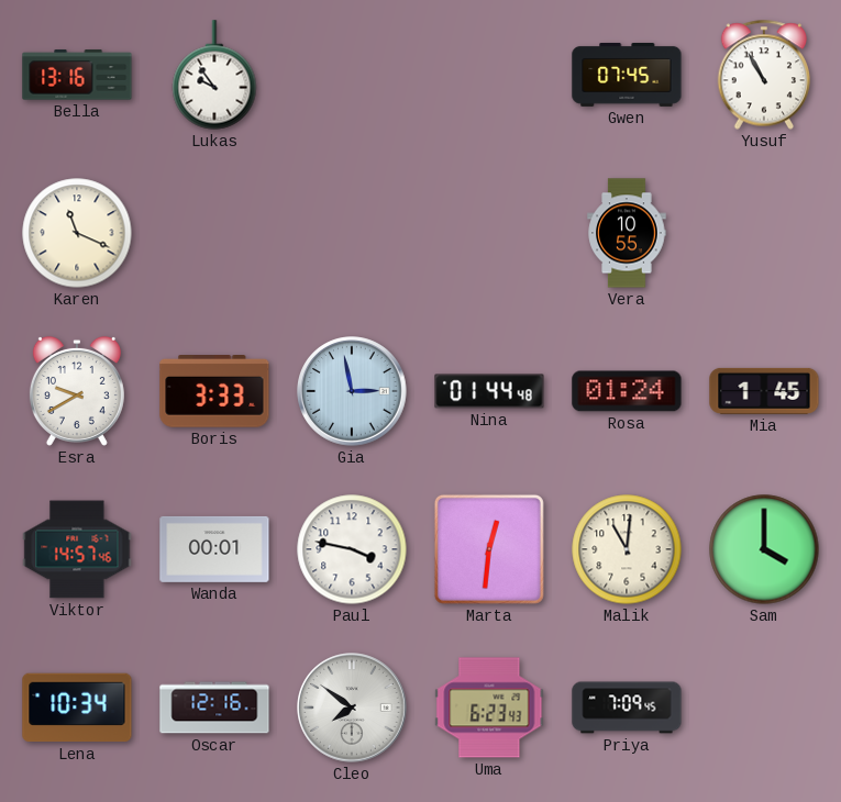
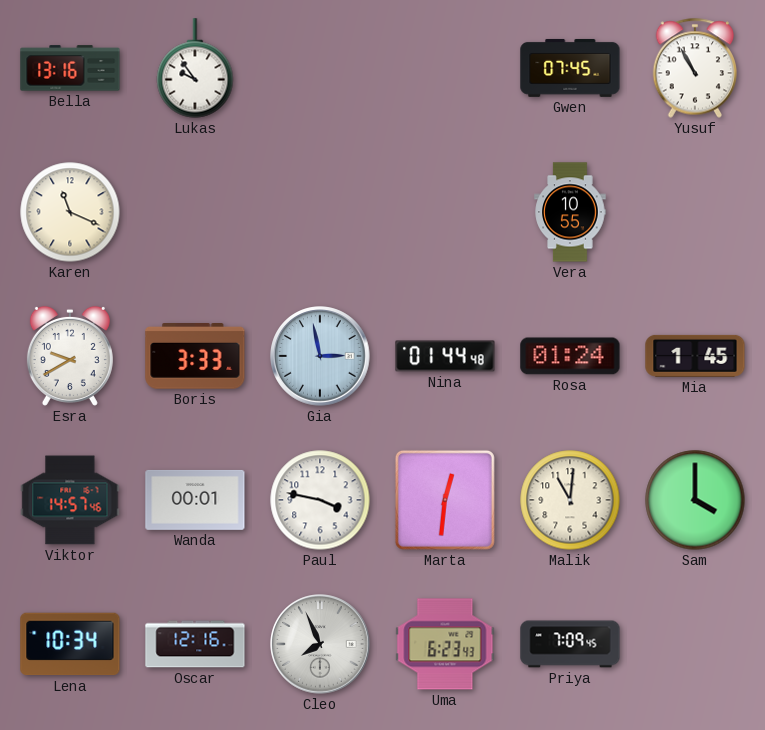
Cleo: 7:51 -> 7:56 (320, 644)
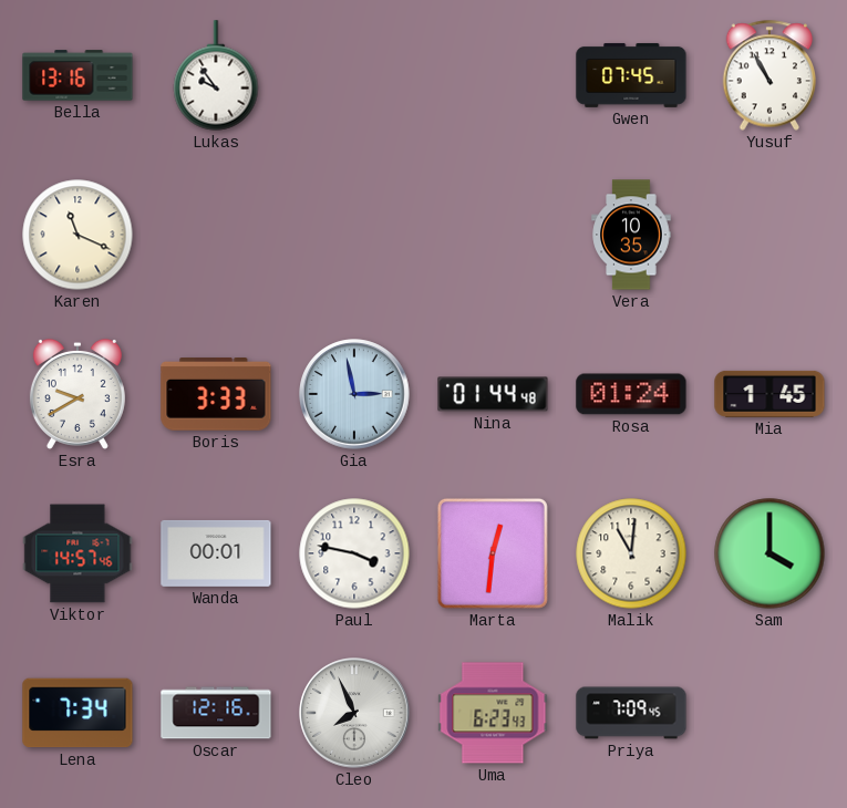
Vera: 10:55 -> 10:35 (631, 235)
Lena: 10:34 -> 7:34 (78, 713)
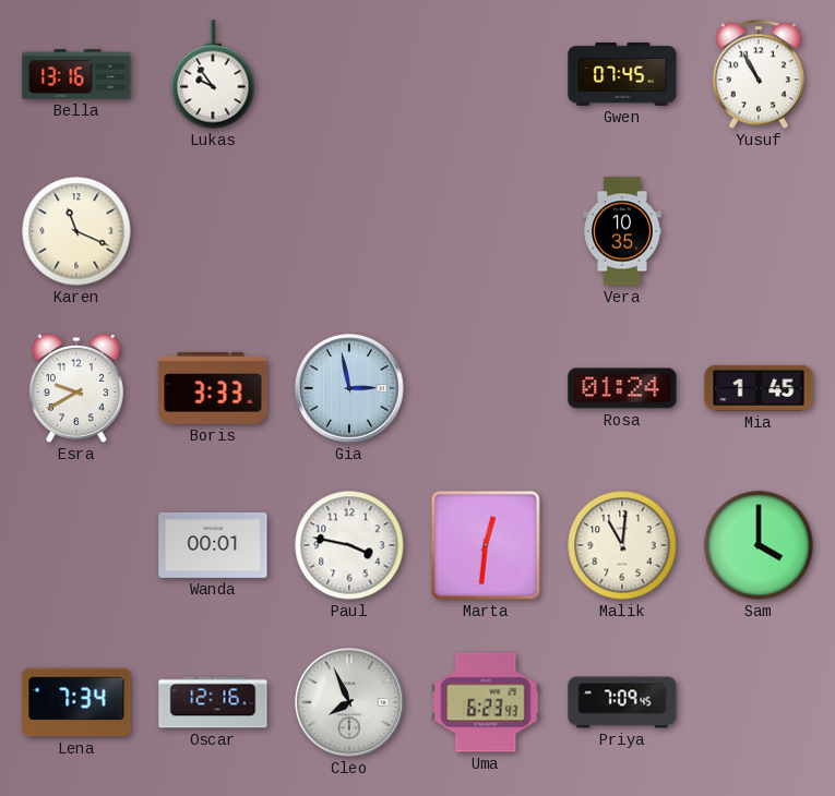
Nina: 01:44 -> none (493, 394)
Viktor: 14:57 -> none (78, 553)
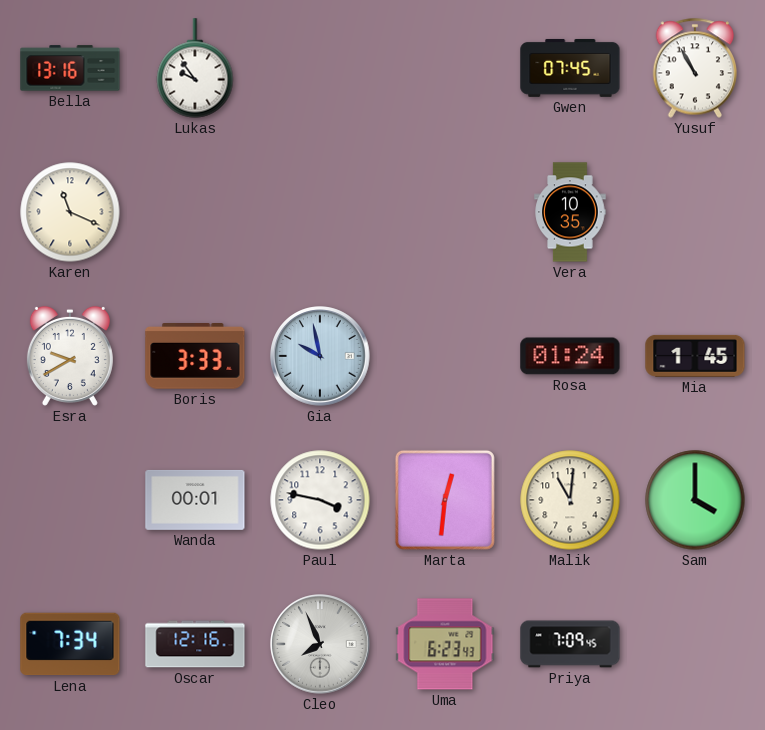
Gia: 2:58 -> 9:58 (320, 356)
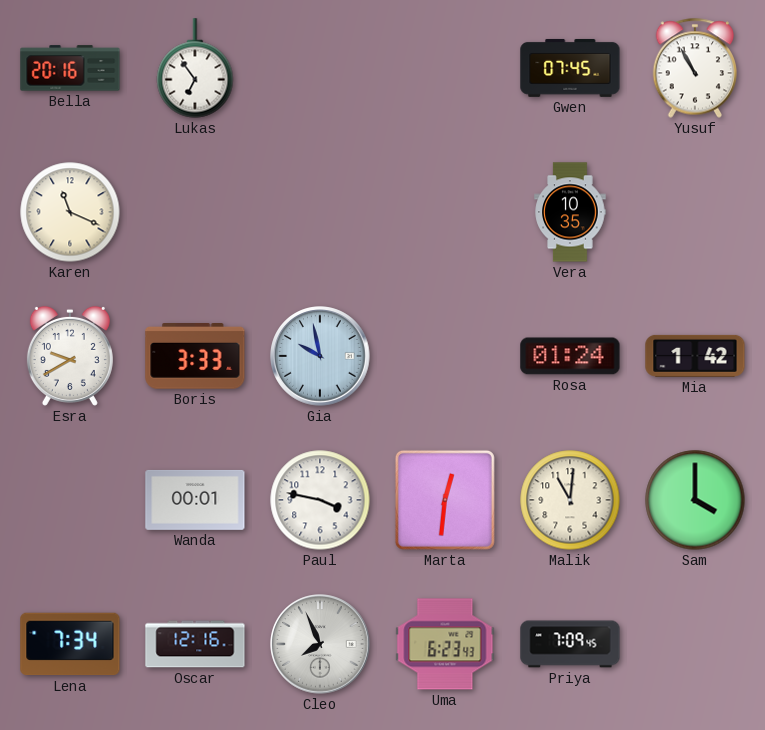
Bella: 13:16 -> 20:16 (70, 68)
Lukas: 9:54 -> 6:54 (195, 68)
Mia: 1:45 -> 1:42 (695, 356)
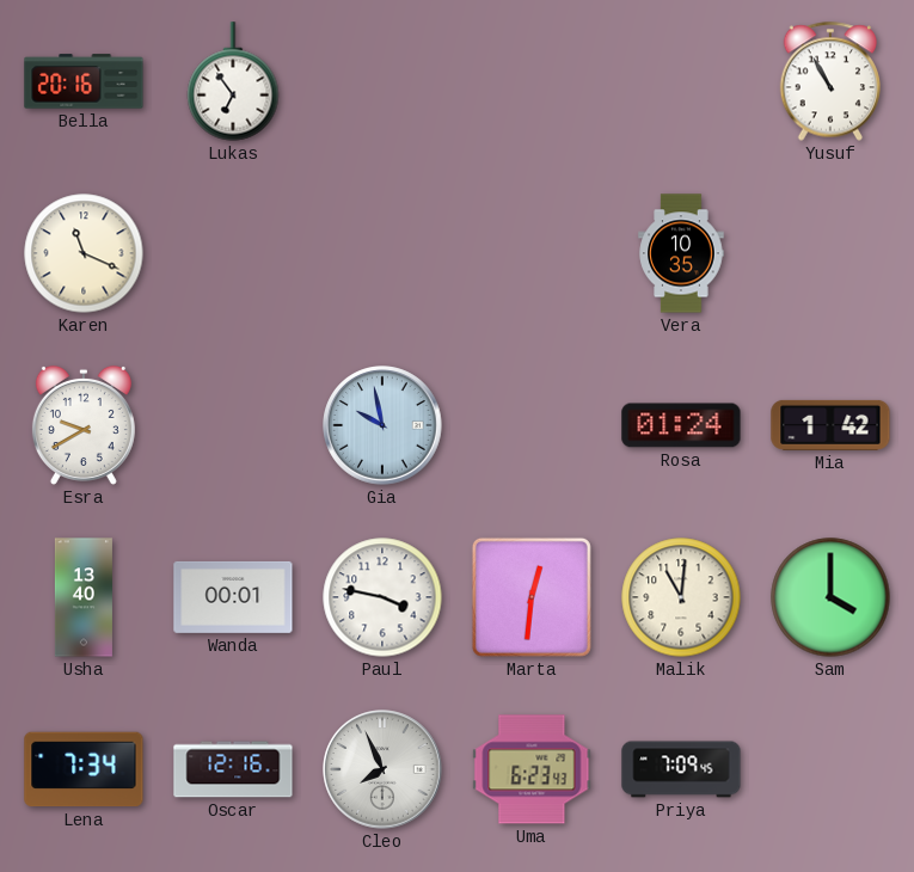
Gwen: 07:45 -> none (570, 68)
Boris: 3:33 -> none (195, 357)
Usha: none -> 13:40 (84, 597)
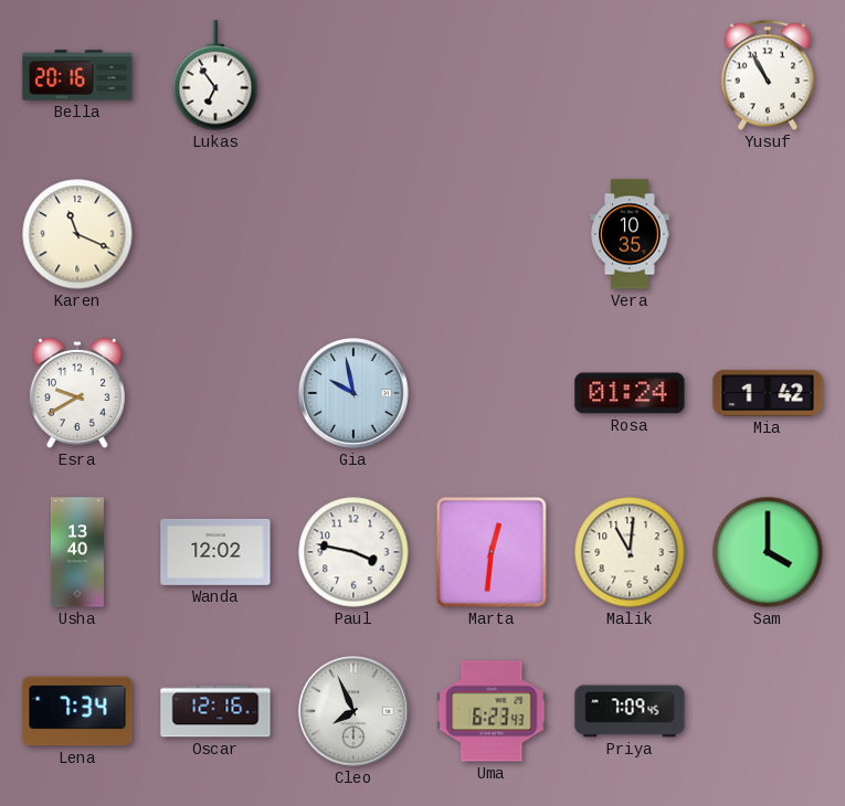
Wanda: 00:01 -> 12:02 (215, 552)
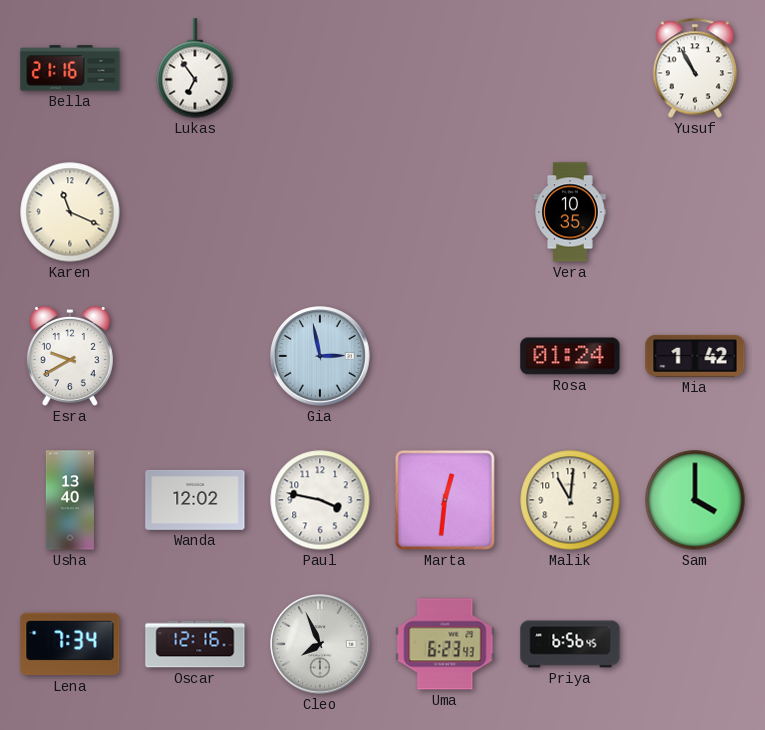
Bella: 20:16 -> 21:16 (70, 68)
Gia: 9:58 -> 2:58 (320, 356)
Priya: 7:09 -> 6:56 (570, 644)
